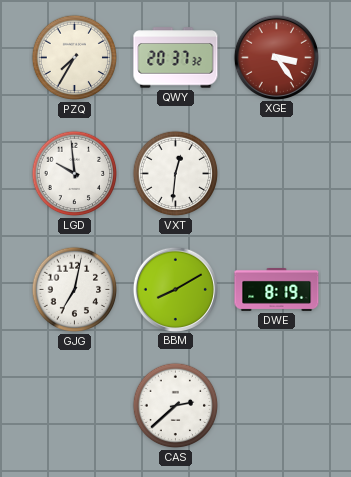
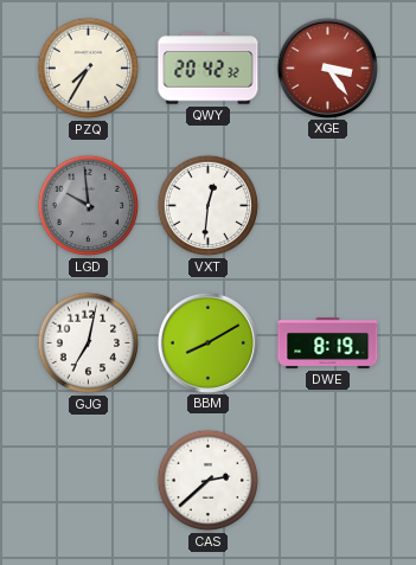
QWY: 20:37 -> 20:42 (209, 69)
LGD dial: white -> grey (89, 206)
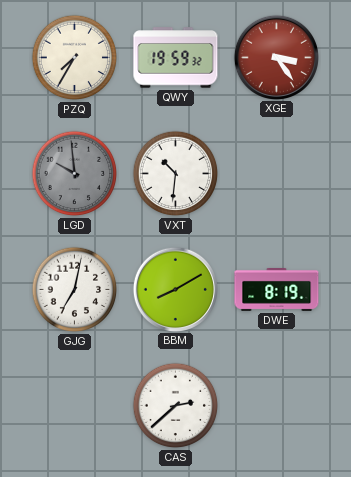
QWY: 20:42 -> 19:59 (176, 58)
VXT: 12:31 -> 10:31 (176, 174)
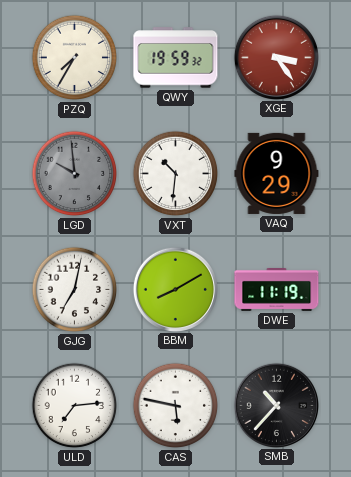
VAQ: none -> 9:29 (277, 173)
DWE: 8:19 -> 11:19 (277, 289)
ULD: none -> 7:14 (75, 406)
CAS: 2:38 -> 5:47 (176, 406)
SMB: none -> 10:37 (276, 405)
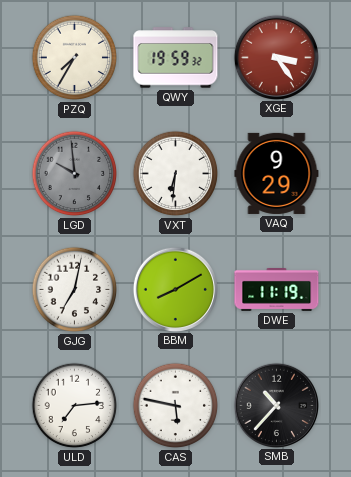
VXT: 10:31 -> 6:31 (176, 174)
